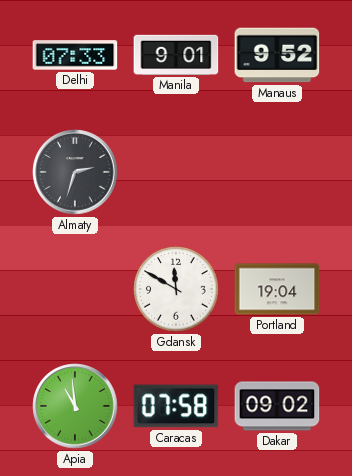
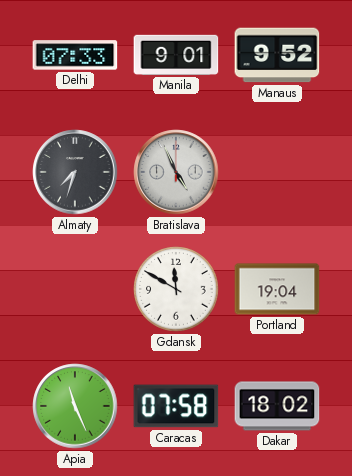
Almaty: 2:33 -> 7:33 (75, 172)
Bratislava: none -> 4:56 (176, 172)
Apia: 10:59 -> 11:26 (75, 406)
Dakar: 09:02 -> 18:02 (277, 406)
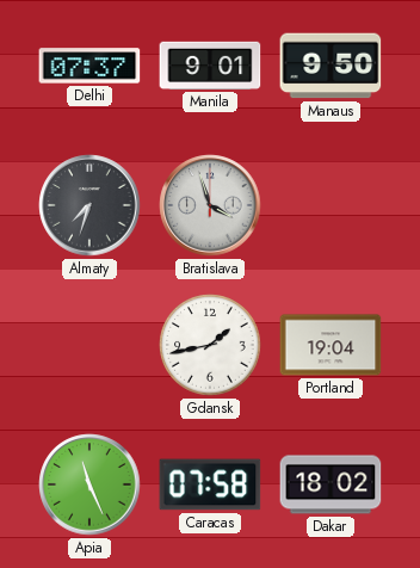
Delhi: 07:33 -> 07:37 (89, 66)
Manaus: 9:52 -> 9:50 (331, 66)
Bratislava: 4:56 -> 3:57 (210, 205)
Gdansk: 11:50 -> 1:43 (210, 345)
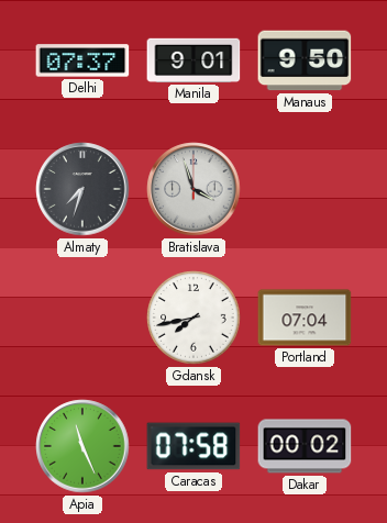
Gdansk: 1:43 -> 7:43 (193, 318)
Portland: 19:04 -> 07:04 (305, 318)
Dakar: 18:02 -> 00:02 (305, 446)
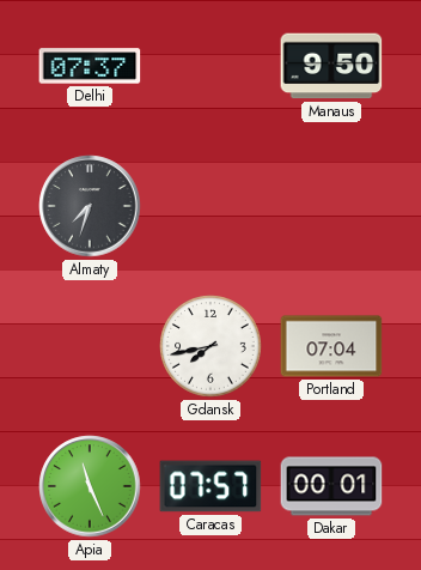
Manila: 9:01 -> none (193, 60)
Bratislava: 3:57 -> none (193, 189)
Caracas: 07:58 -> 07:57 (210, 486)
Dakar: 00:02 -> 00:01 (331, 486)
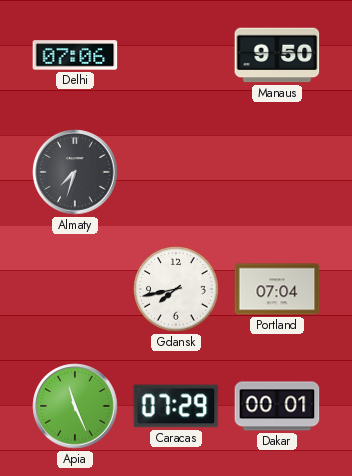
Delhi: 07:37 -> 07:06 (75, 55)
Caracas: 07:57 -> 07:29 (176, 406)
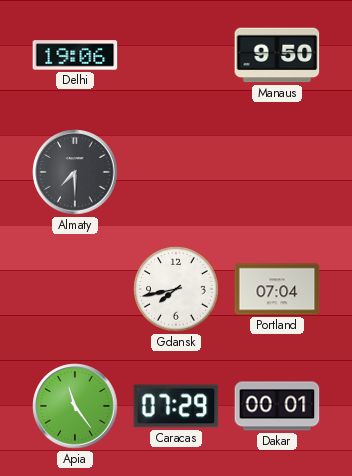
Delhi: 07:06 -> 19:06 (75, 55)
Almaty: 7:33 -> 7:30 (75, 172)
Apia: 11:26 -> 11:24 (75, 406)
